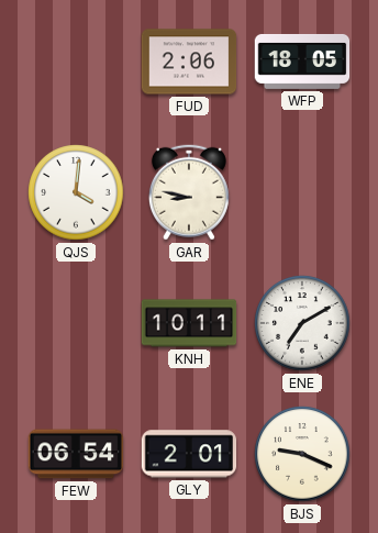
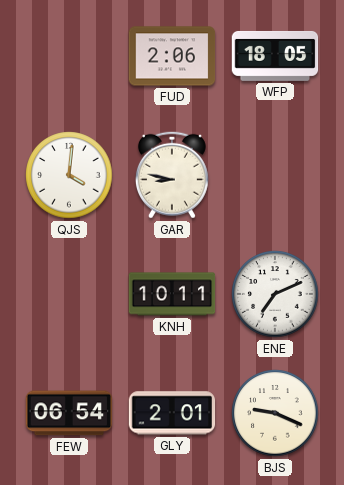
ENE: 7:10 -> 7:11 (275, 294)
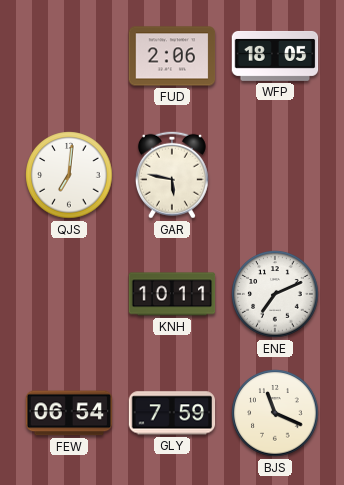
QJS: 4:01 -> 7:01 (69, 175)
GAR: 8:47 -> 5:47 (172, 175)
GLY: 2:01 -> 7:59 (172, 413)
BJS: 9:19 -> 11:19 (275, 413)
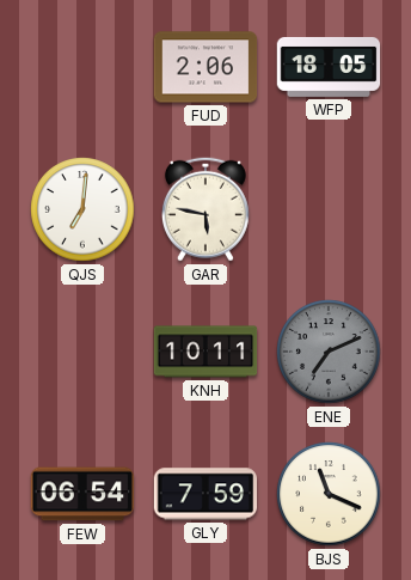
ENE dial: white -> grey (329, 352)
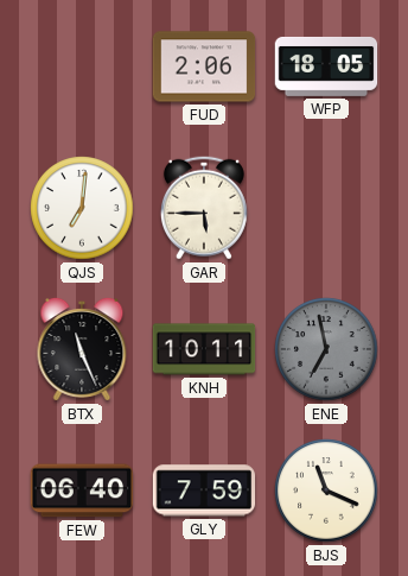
GAR: 5:47 -> 5:45 (204, 208)
BTX: none -> 11:26 (82, 349)
ENE: 7:11 -> 6:58 (326, 349)
FEW: 06:54 -> 06:40 (82, 490)
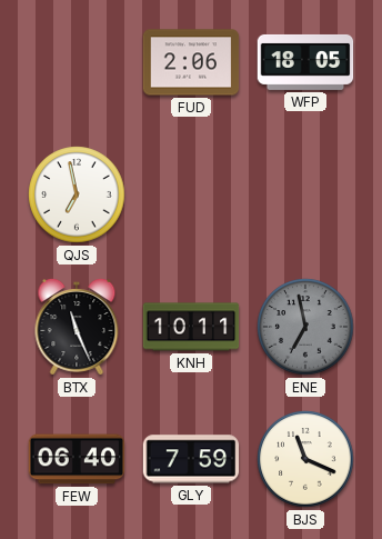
QJS: 7:01 -> 6:58 (77, 194)
GAR: 5:45 -> none (204, 208)
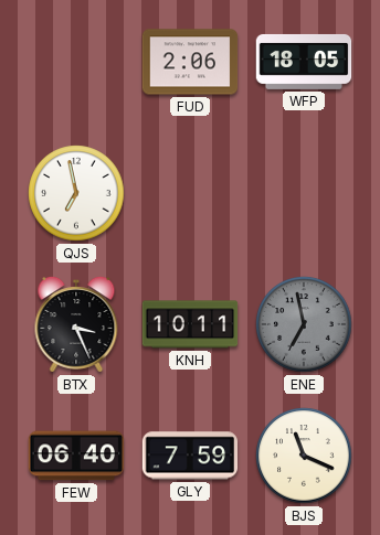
BTX: 11:26 -> 3:26 (76, 324)
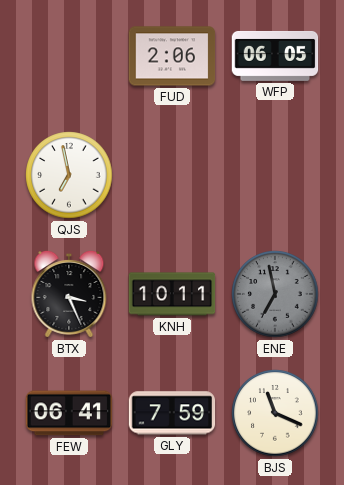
WFP: 18:05 -> 06:05 (275, 56)
FEW: 06:40 -> 06:41 (69, 413)
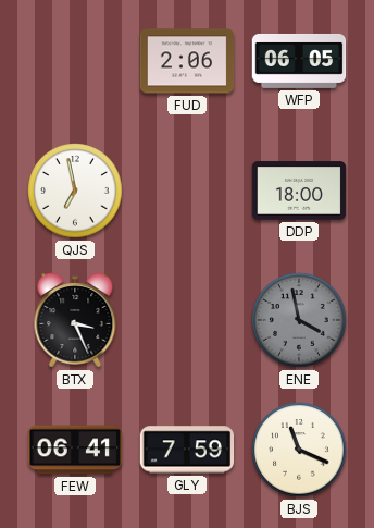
DDP: none -> 18:00 (299, 191)
KNH: 10:11 -> none (172, 294)
ENE: 6:58 -> 3:58 (299, 320)
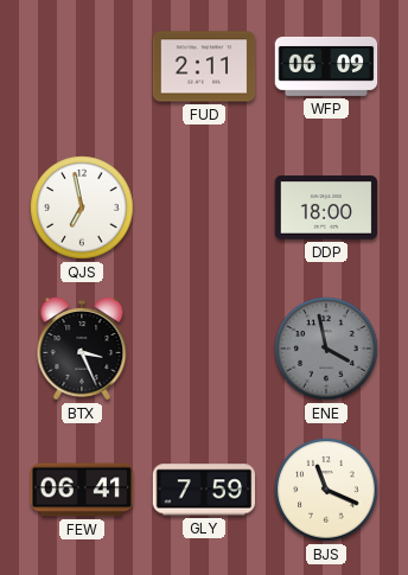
FUD: 2:06 -> 2:11 (204, 66)
WFP: 06:05 -> 06:09 (326, 66)
